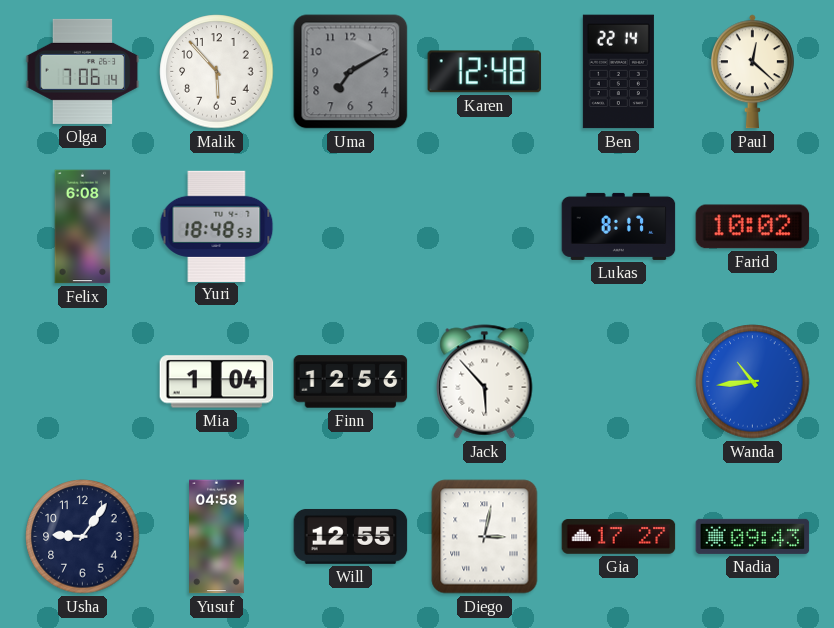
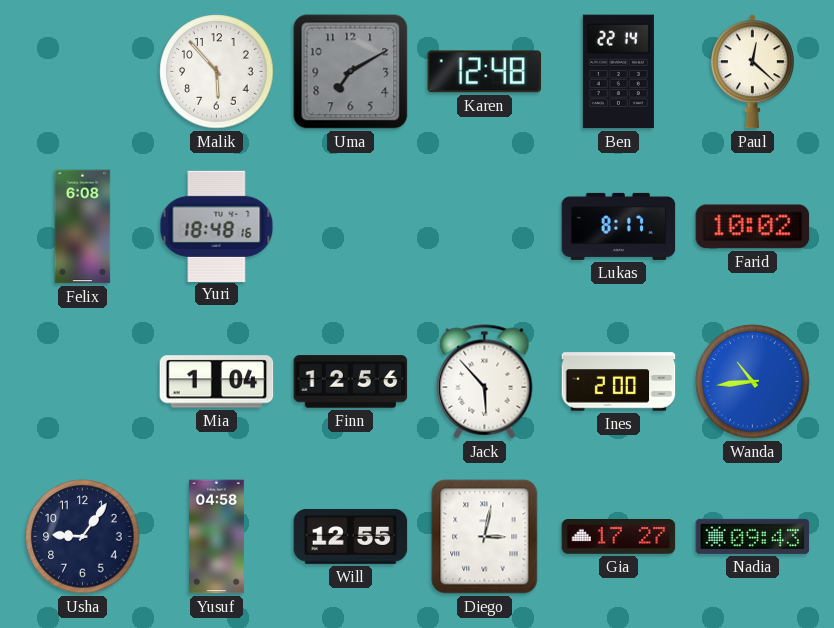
Olga: 7:06 -> none (83, 71)
Yuri: 18:48:53 -> 18:48:16 (217, 226)
Ines: none -> 2:00 (619, 382)
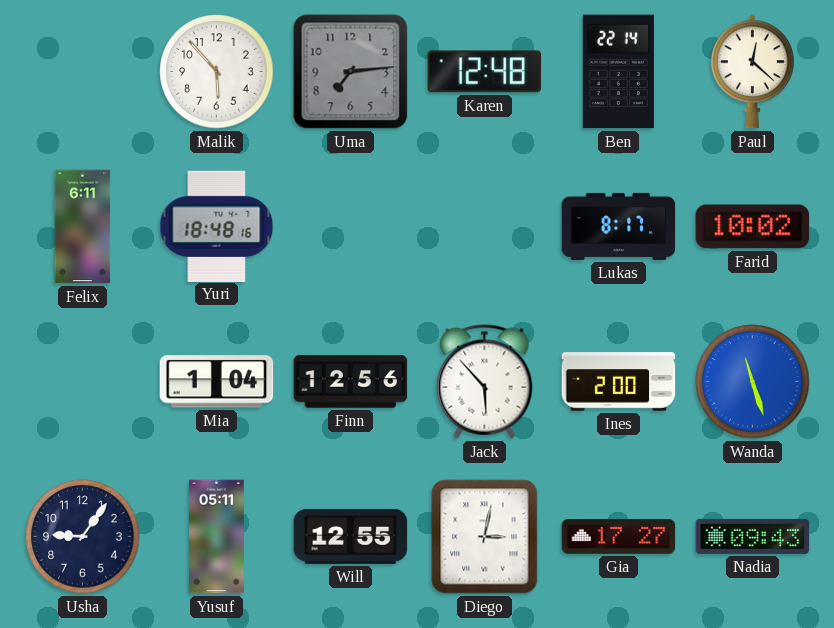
Uma: 7:10 -> 7:14 (351, 72)
Felix: 6:08 -> 6:11 (83, 227)
Wanda: 10:44 -> 11:27 (753, 382)
Yusuf: 04:58 -> 05:11 (217, 537)
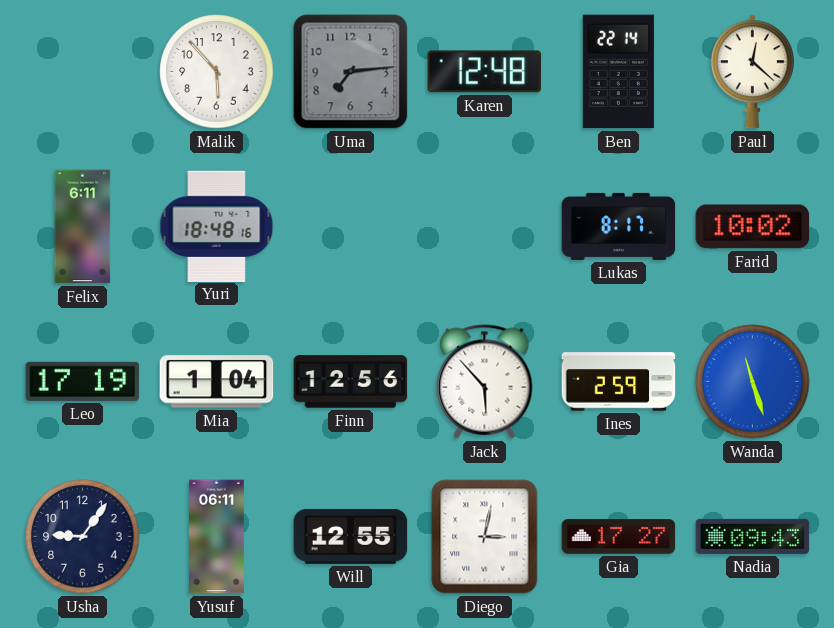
Leo: none -> 17:19 (83, 381)
Ines: 2:00 -> 2:59 (619, 382)
Yusuf: 05:11 -> 06:11 (217, 537)
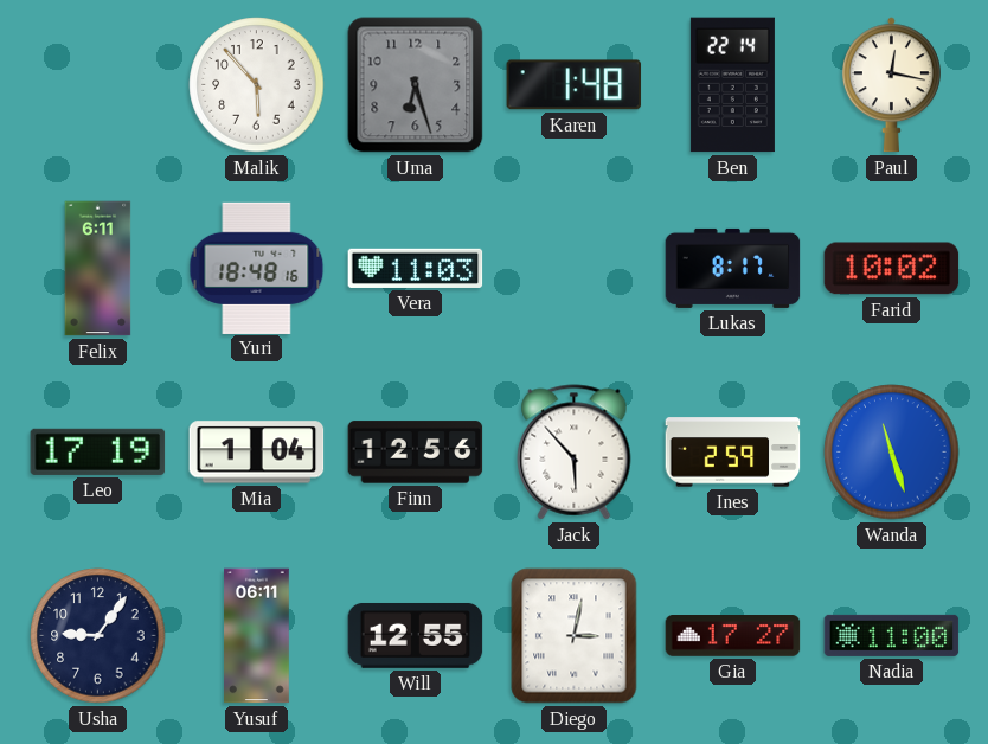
Uma: 7:14 -> 6:27 (416, 85)
Karen: 12:48 -> 1:48 (575, 85)
Paul: 12:22 -> 12:17 (891, 85)
Vera: none -> 11:03 (416, 268)
Nadia: 09:43 -> 11:00 (892, 635)
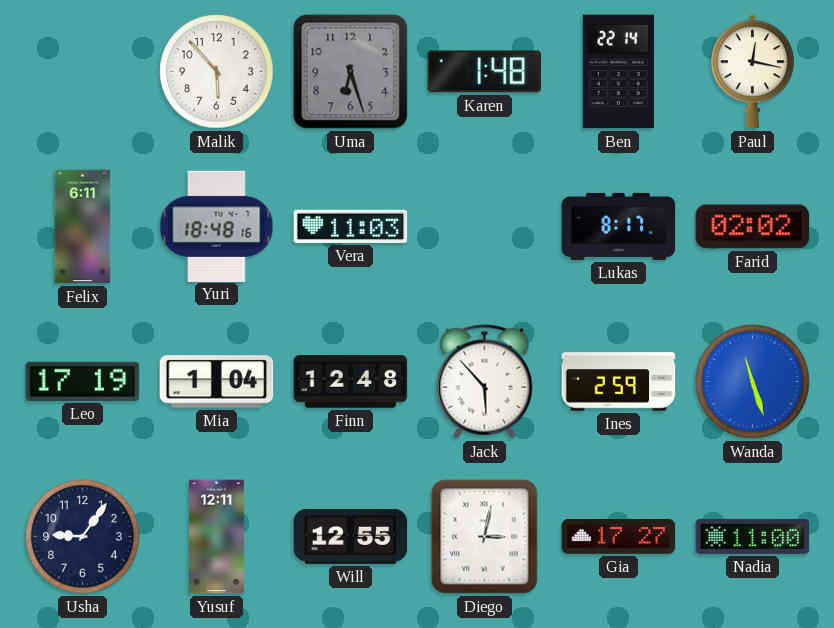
Farid: 10:02 -> 02:02 (753, 227)
Finn: 12:56 -> 12:48 (351, 382)
Yusuf: 06:11 -> 12:11 (217, 537)
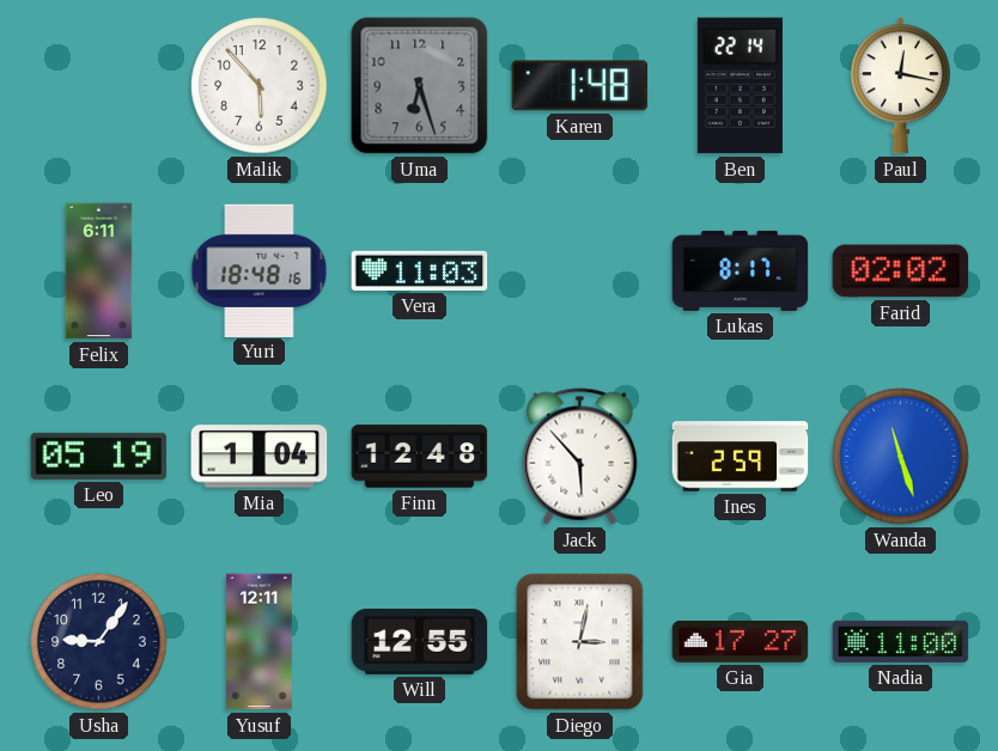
Leo: 17:19 -> 05:19 (99, 456)
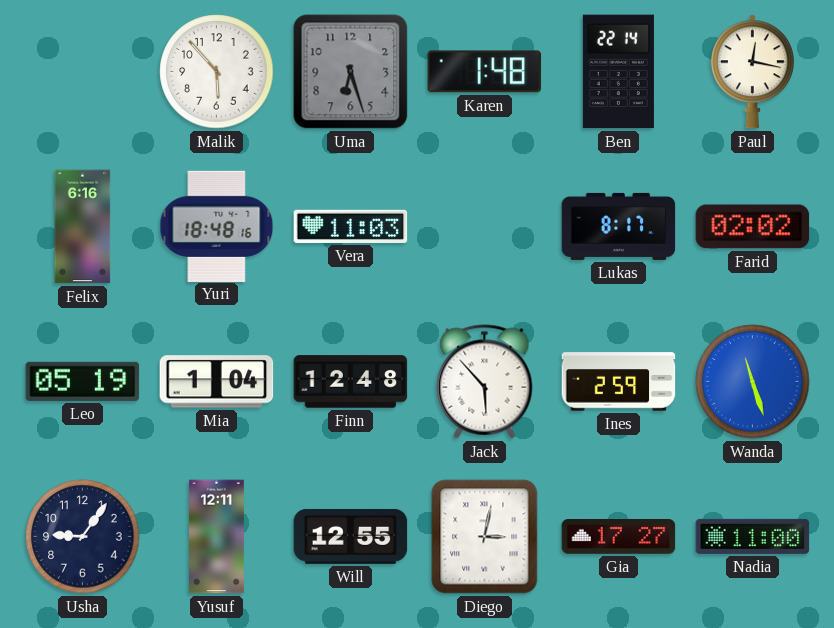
Felix: 6:11 -> 6:16 (83, 227)
